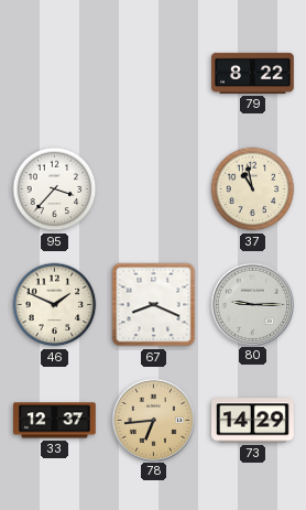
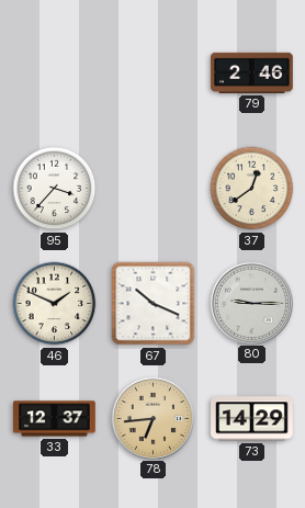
79: 8:22 -> 2:46 (252, 72)
37: 10:58 -> 12:39 (252, 189)
67: 8:19 -> 10:19 (154, 304)
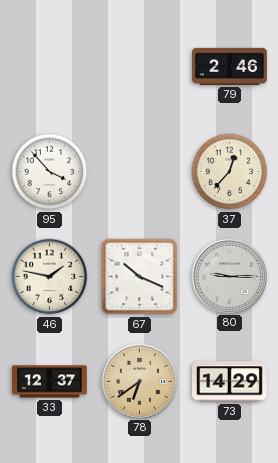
95: 3:37 -> 3:53 (50, 172)
37: 12:39 -> 12:37 (230, 172)
46: 1:49 -> 1:47 (50, 277)
78: 6:44 -> 6:39 (139, 381)
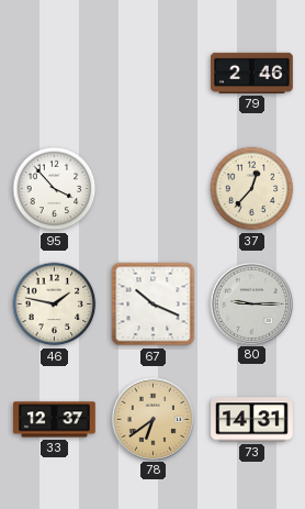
73: 14:29 -> 14:31 (252, 420)
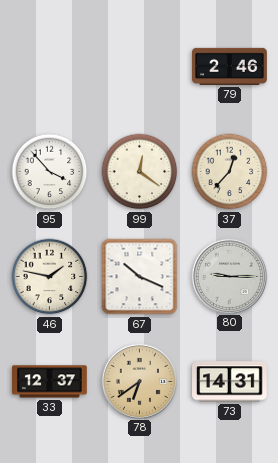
99: none -> 12:21 (140, 172)
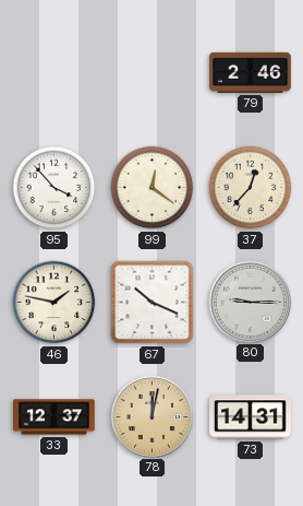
78: 6:39 -> 12:02 (152, 416)
